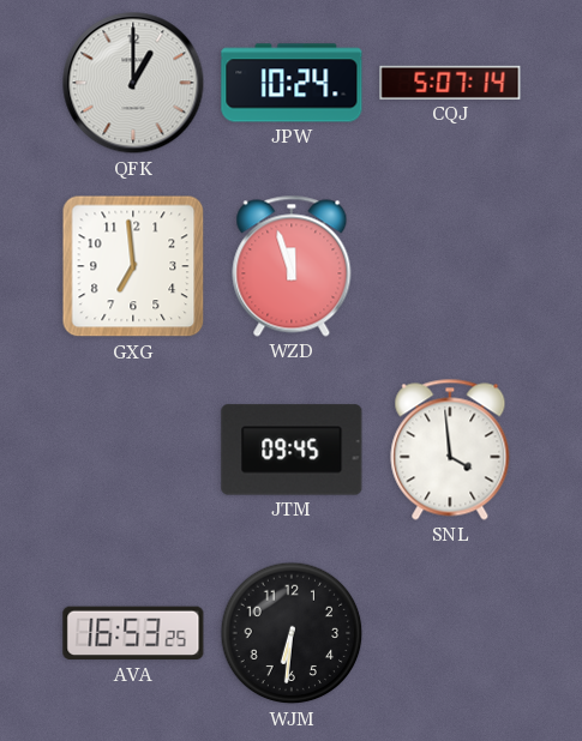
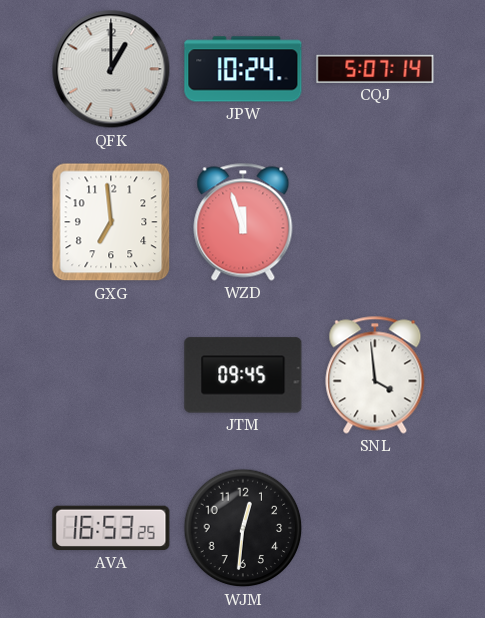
WJM: 6:31 -> 12:31 (243, 528)
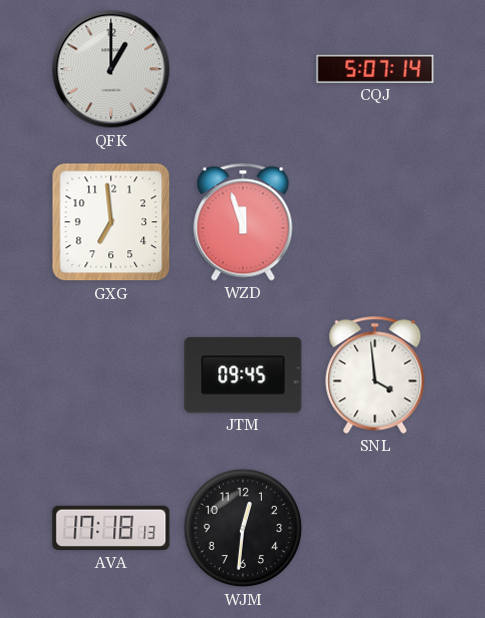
JPW: 10:24 -> none (243, 69)
AVA: 16:53 -> 17:18 (111, 528)
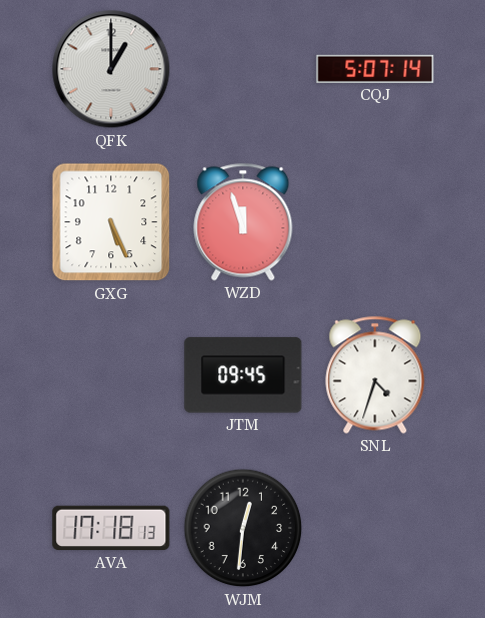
GXG: 6:59 -> 5:26 (111, 222)
SNL: 3:59 -> 4:33 (375, 375)
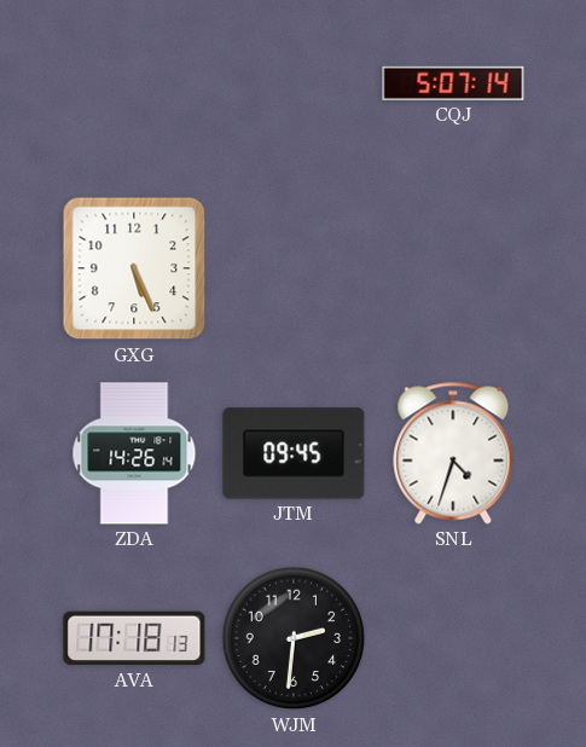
QFK: 1:00 -> none (111, 69)
WZD: 11:57 -> none (243, 222)
ZDA: none -> 14:26 (134, 453)
WJM: 12:31 -> 2:31 (294, 638)
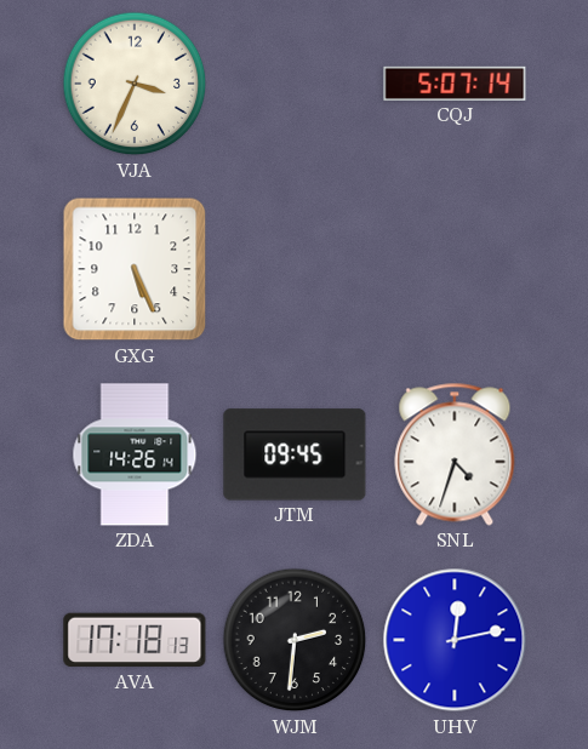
VJA: none -> 3:34 (135, 84)
UHV: none -> 12:13 (455, 640)
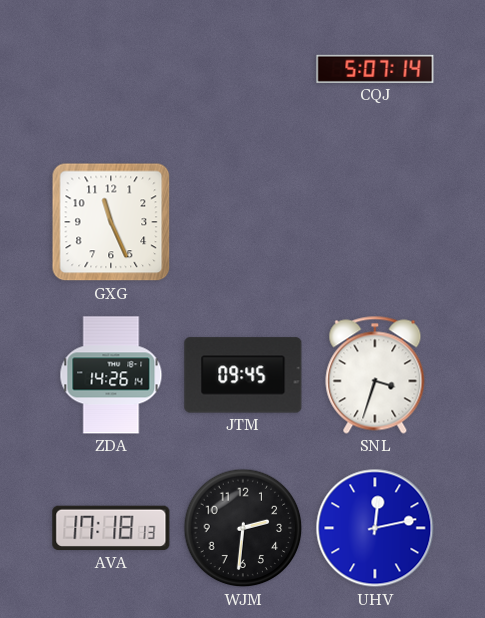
VJA: 3:34 -> none (135, 84)
GXG: 5:26 -> 11:26 (111, 222)
SNL: 4:33 -> 3:33 (375, 375)
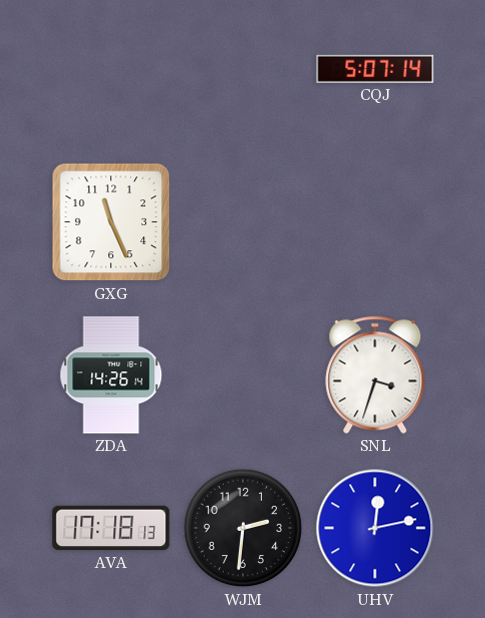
JTM: 09:45 -> none (243, 375)
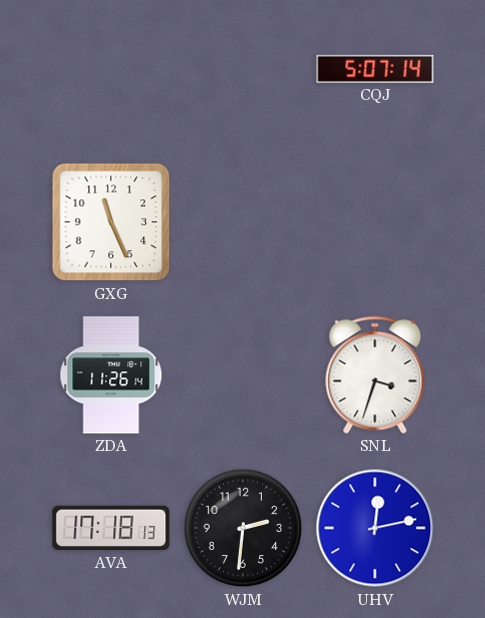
ZDA: 14:26 -> 11:26 (111, 375)
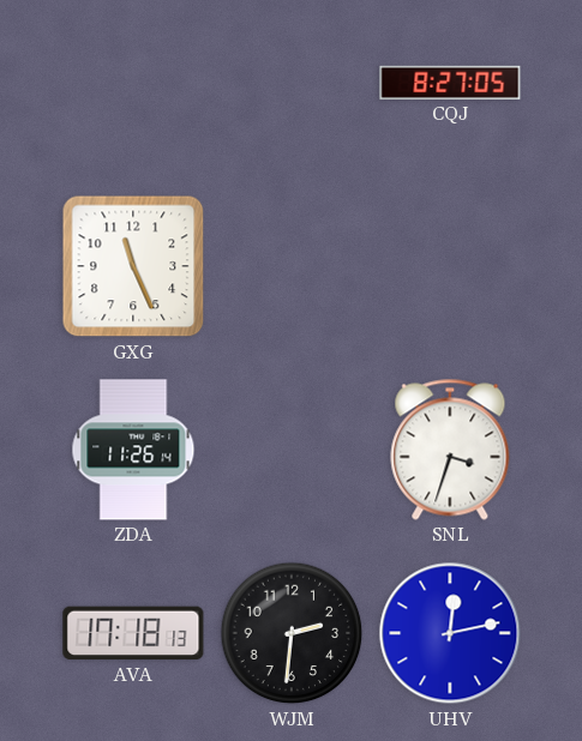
CQJ: 5:07 -> 8:27 (450, 83)
